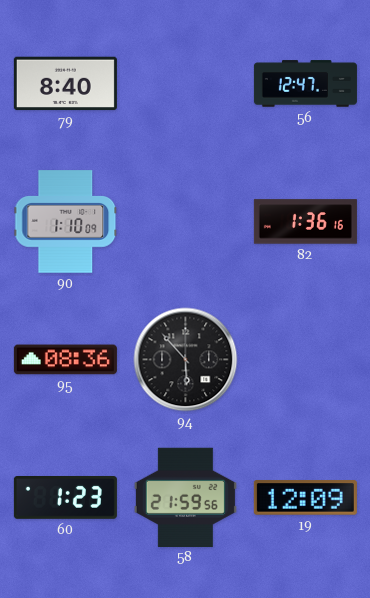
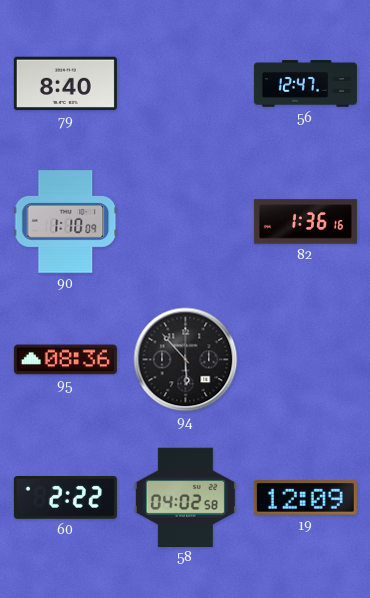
60: 1:23 -> 2:22 (65, 498)
58: 21:59 -> 04:02 (185, 497)
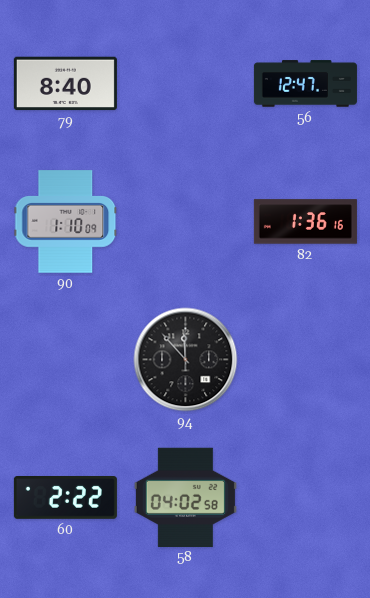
95: 08:36 -> none (65, 360)
94: 5:53 -> 11:53 (186, 360)
19: 12:09 -> none (305, 498)
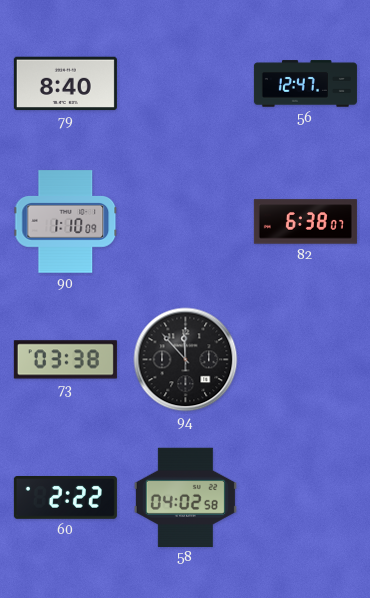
82: 1:36 -> 6:38 (305, 222)
73: none -> 03:38 (65, 360)
